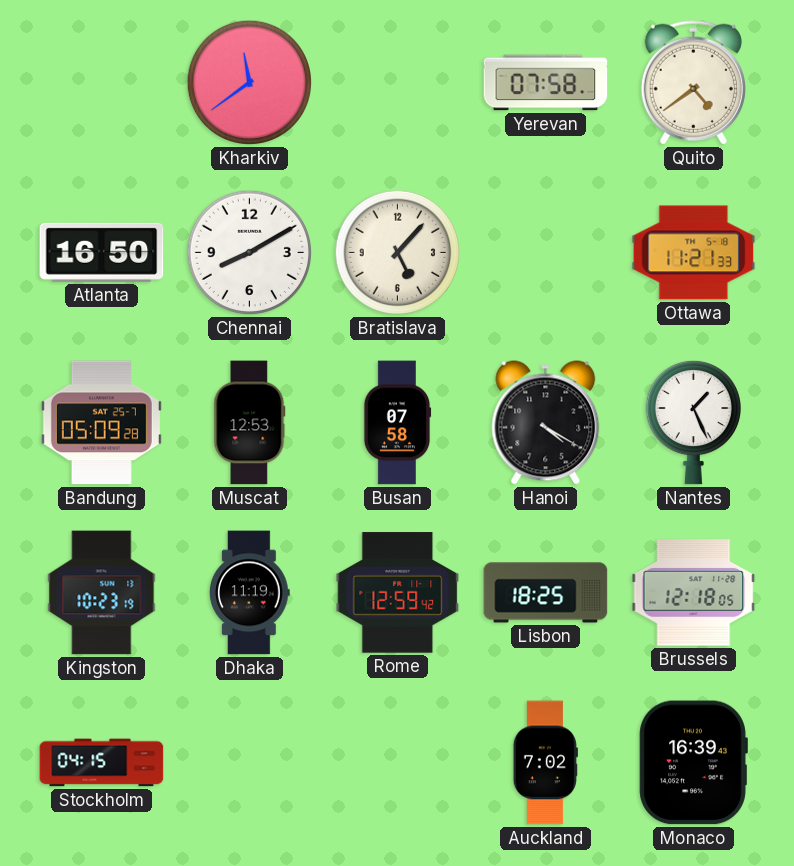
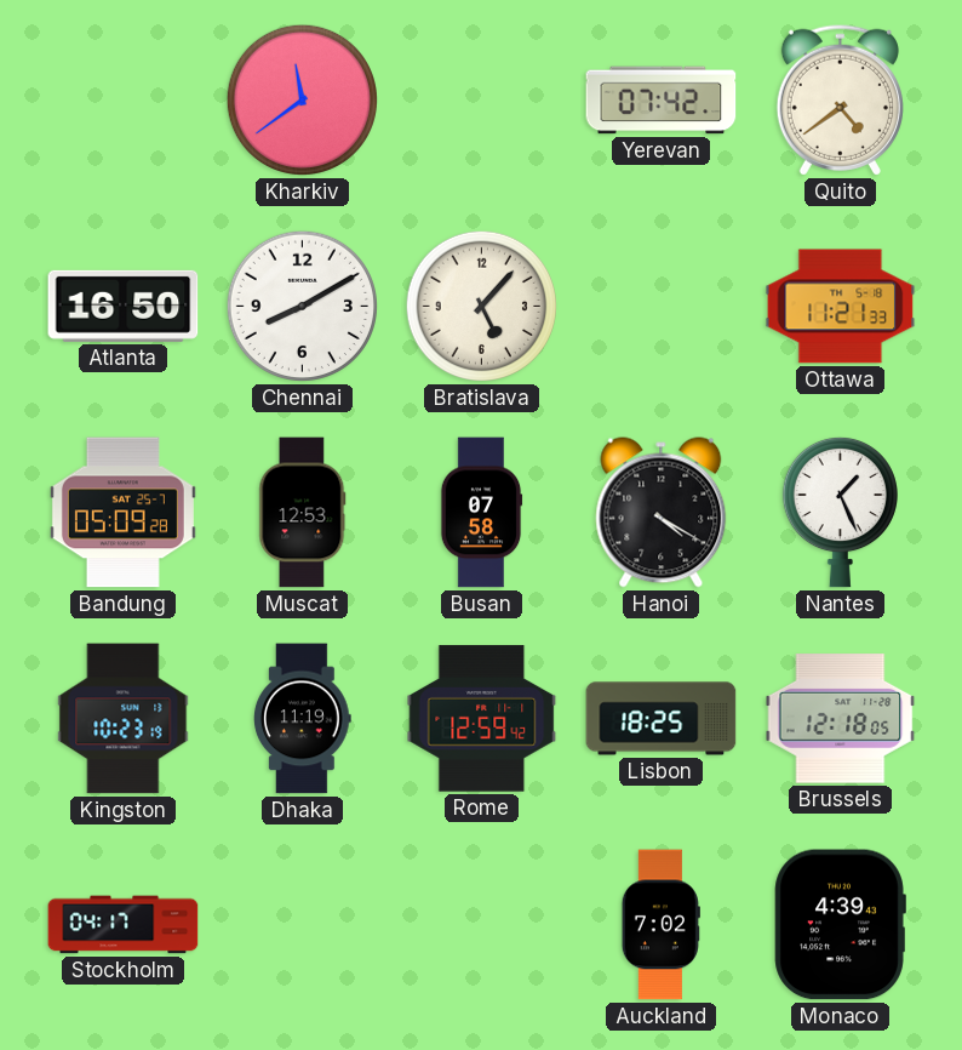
Yerevan: 07:58 -> 07:42 (662, 101)
Stockholm: 04:15 -> 04:17 (124, 925)
Monaco: 16:39 -> 4:39 (840, 925)
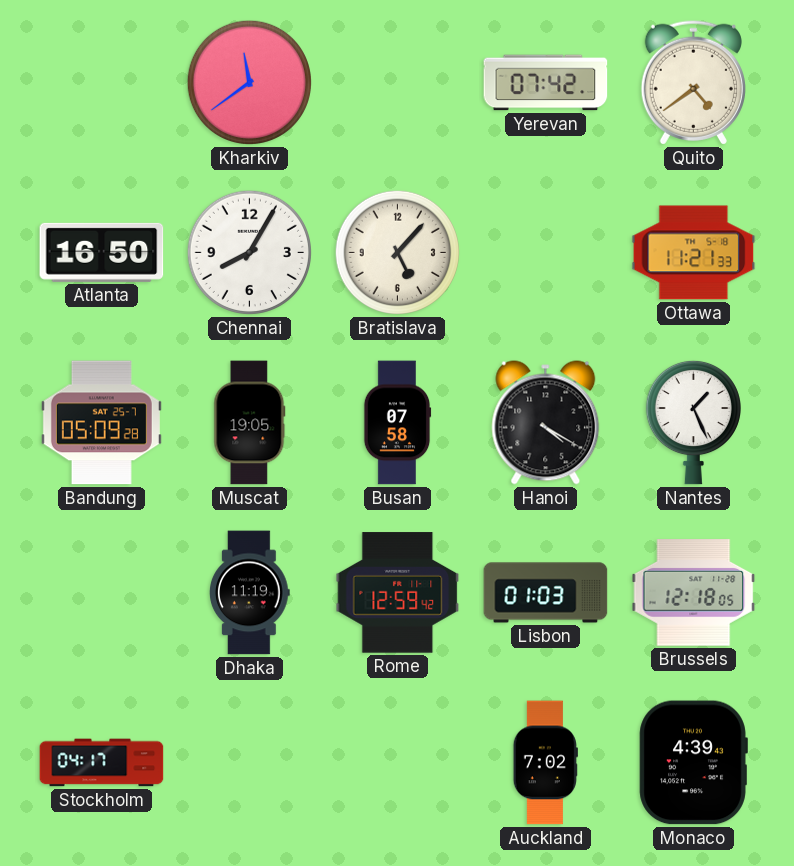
Chennai: 8:10 -> 8:05 (249, 252)
Muscat: 12:53 -> 19:05 (250, 423)
Kingston: 10:23 -> none (124, 719)
Lisbon: 18:25 -> 01:03 (546, 593)
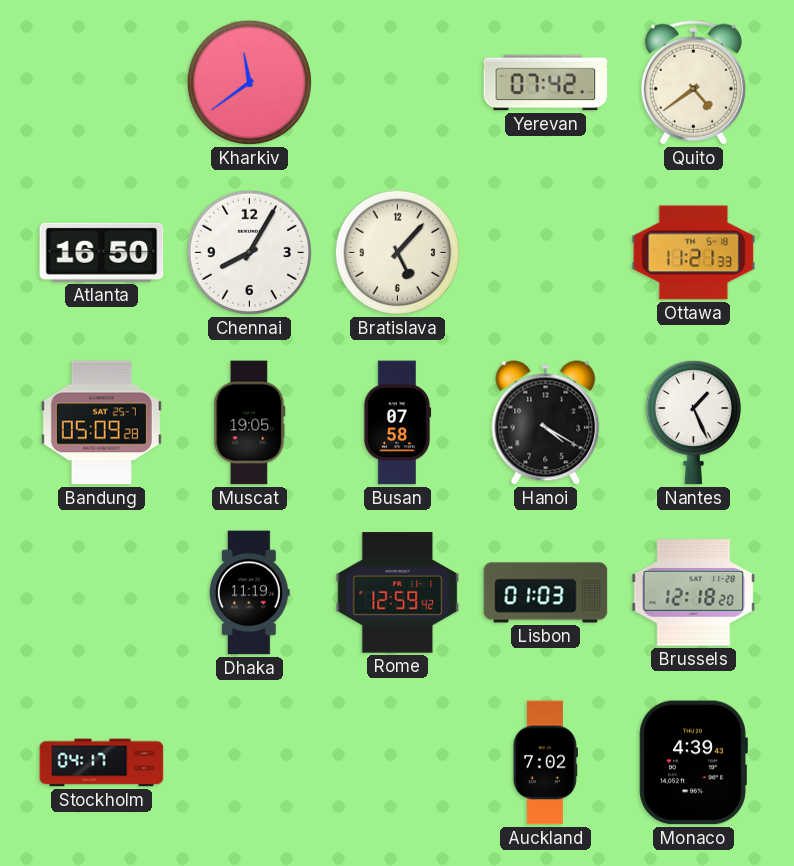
Brussels: 12:18:05 -> 12:18:20 (694, 593)
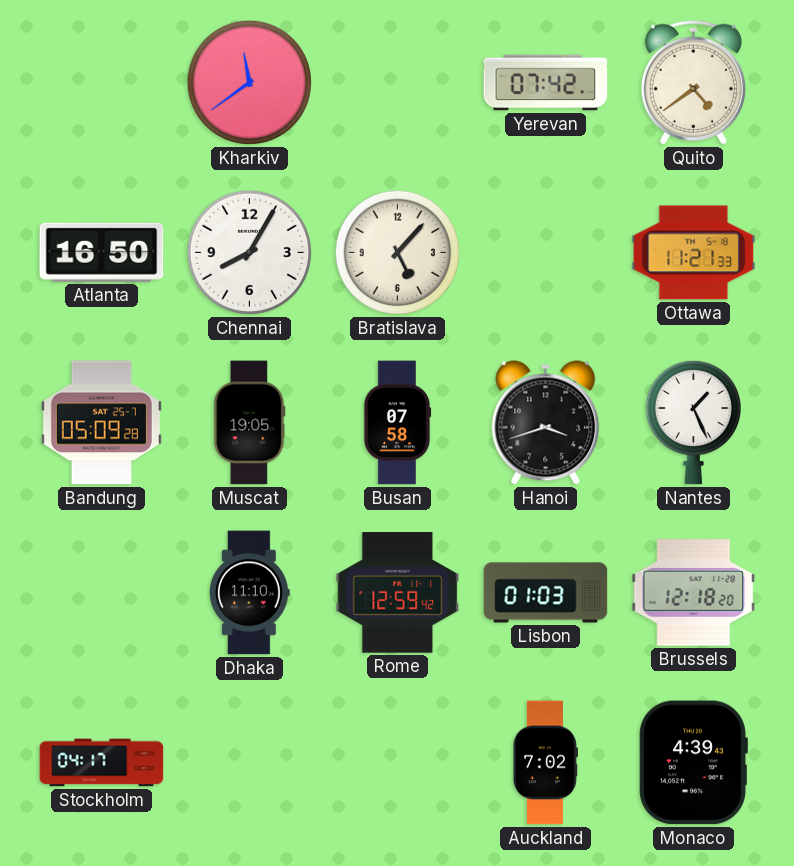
Hanoi: 4:20 -> 3:42 (546, 423)
Dhaka: 11:19 -> 11:10 (250, 593)
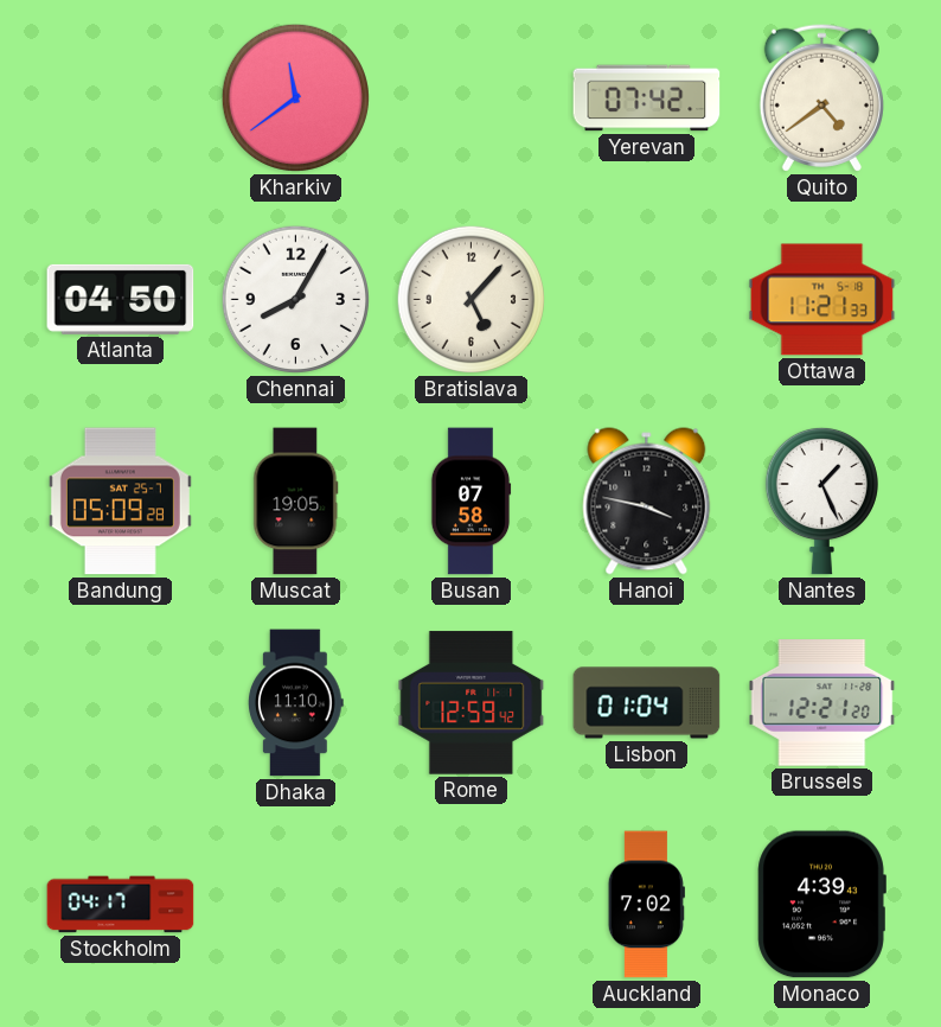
Atlanta: 16:50 -> 04:50 (121, 299)
Hanoi: 3:42 -> 3:47 (647, 502)
Lisbon: 01:03 -> 01:04 (647, 703)
Brussels: 12:18 -> 12:21 (822, 703)
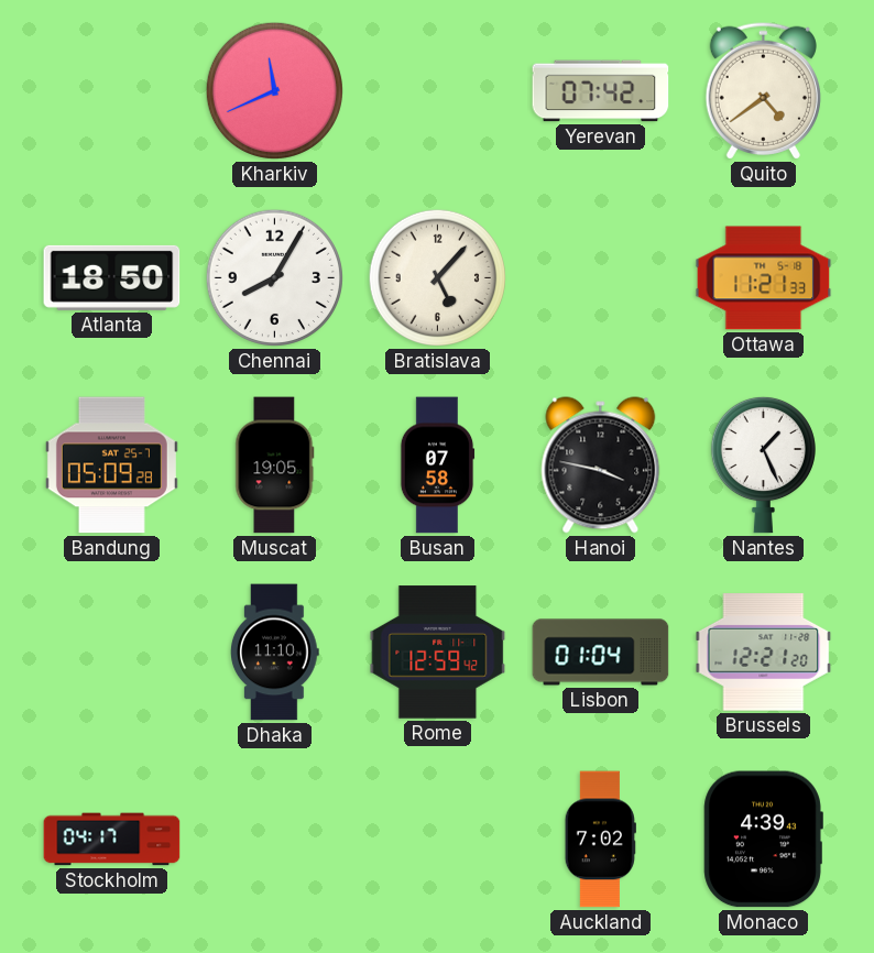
Kharkiv: 11:39 -> 11:41 (274, 90)
Atlanta: 04:50 -> 18:50 (112, 277)
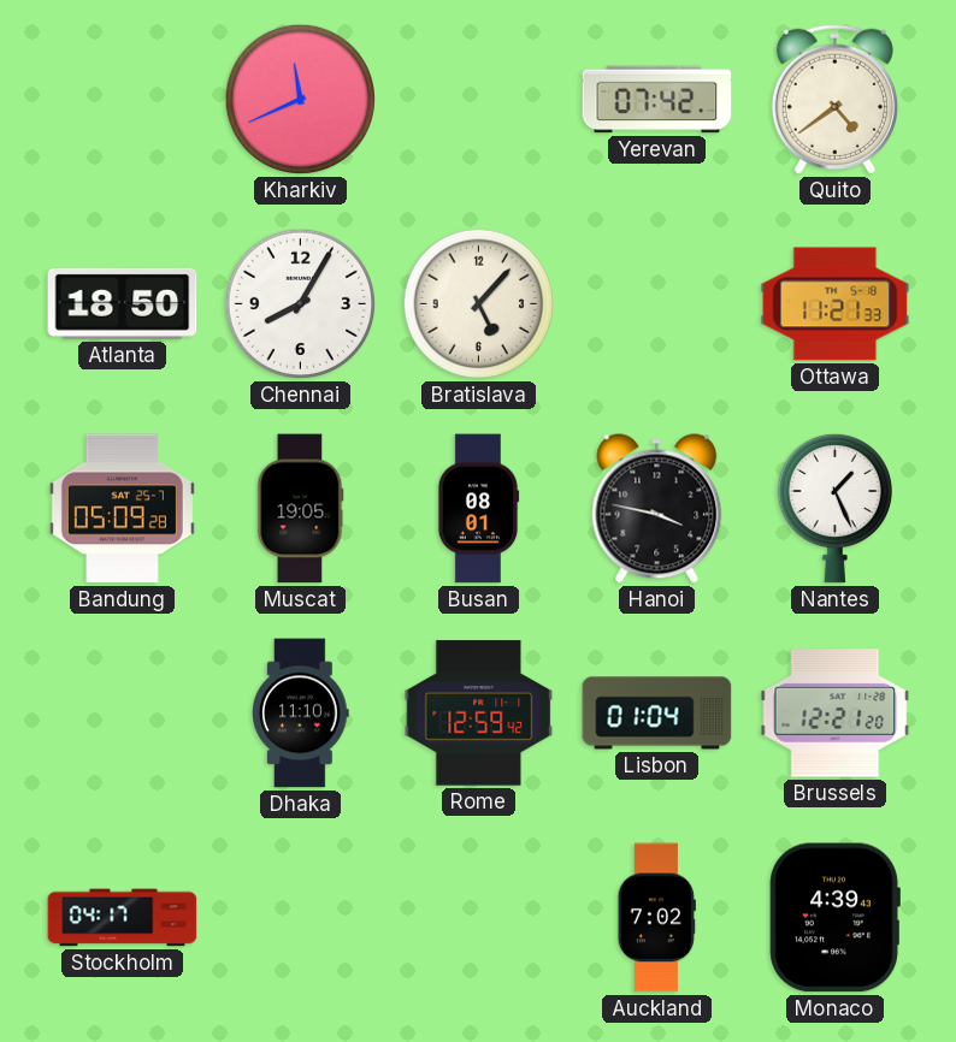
Busan: 07:58 -> 08:01 (478, 509)
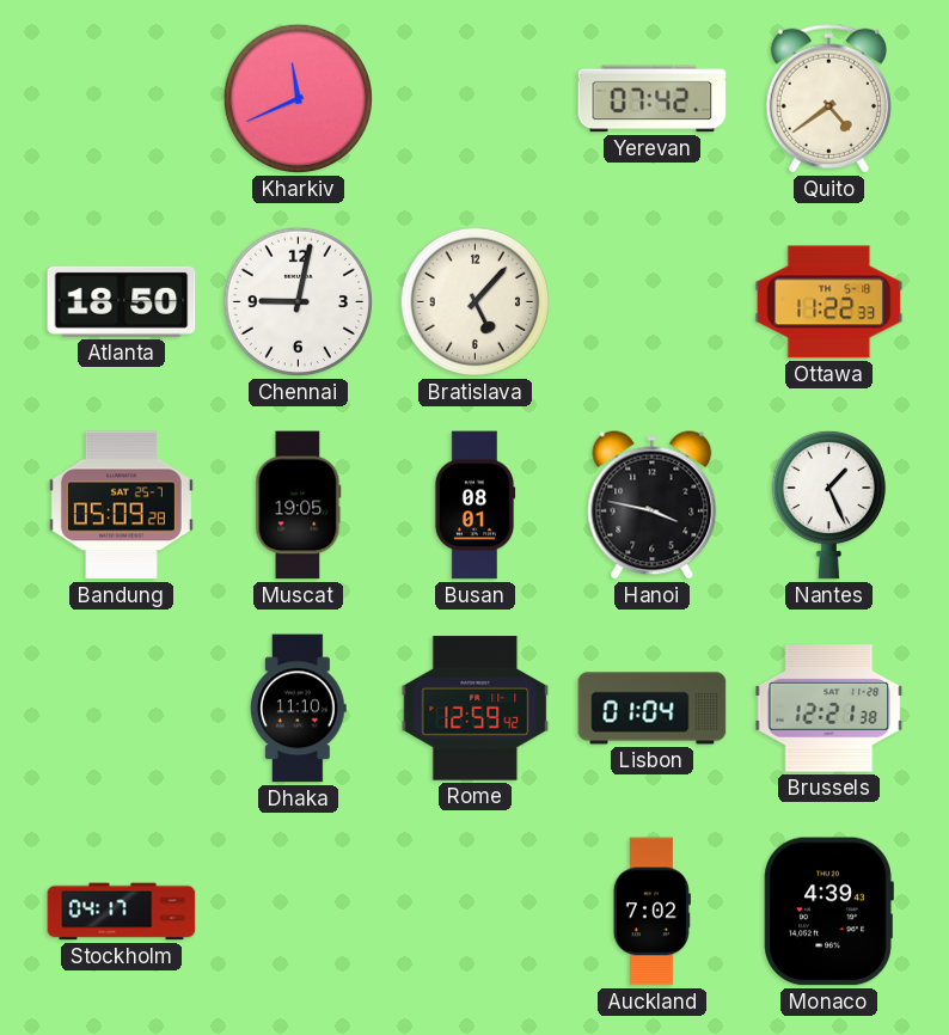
Chennai: 8:05 -> 9:02 (298, 301)
Ottawa: 11:21 -> 11:22 (829, 302)
Brussels: 12:21:20 -> 12:21:38 (829, 709)
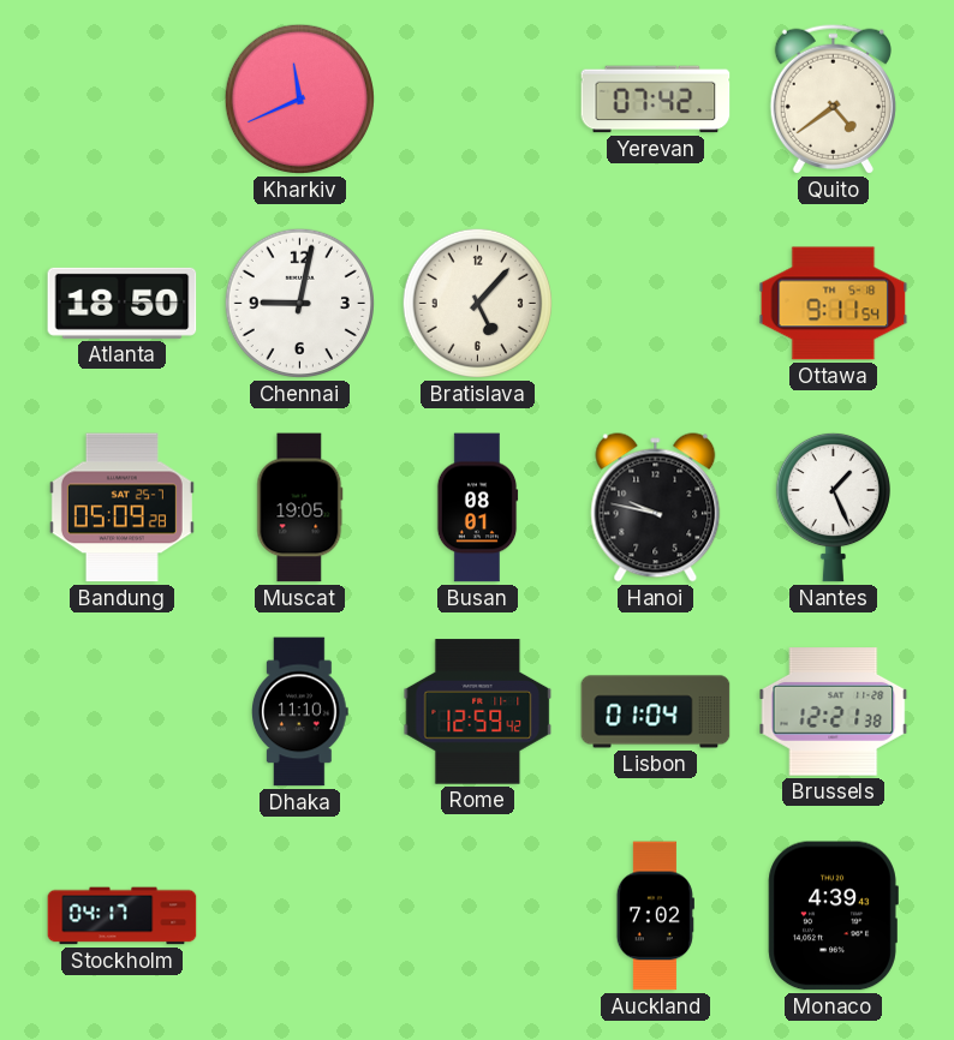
Ottawa: 11:22 -> 9:11 (834, 304)
Hanoi: 3:47 -> 9:47 (656, 508)
